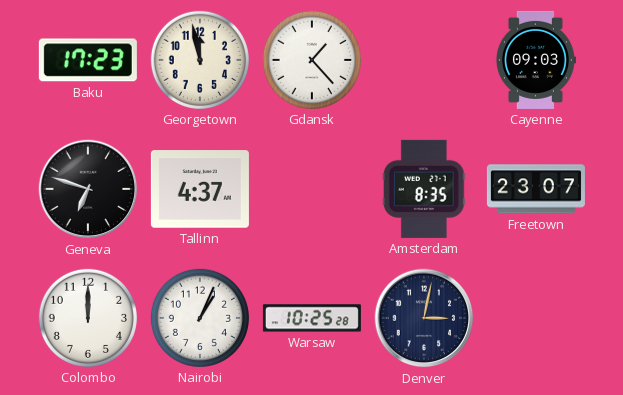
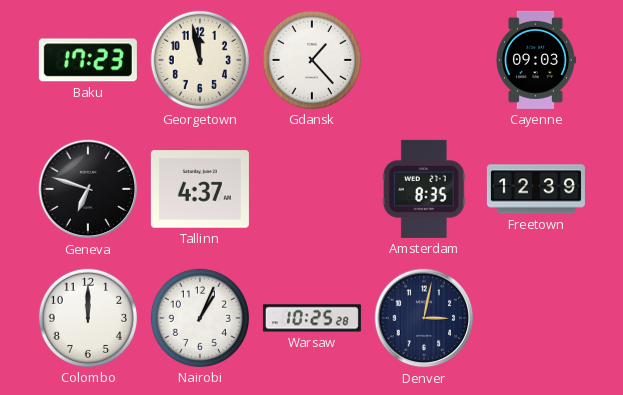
Freetown: 23:07 -> 12:39 (536, 189)
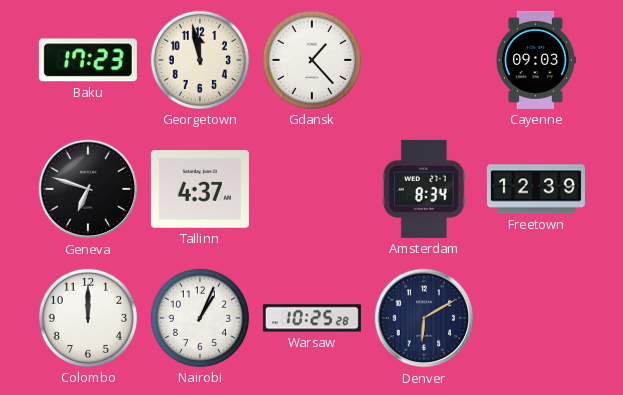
Amsterdam: 8:35 -> 8:34 (424, 189)
Denver: 3:02 -> 6:10 (424, 318)
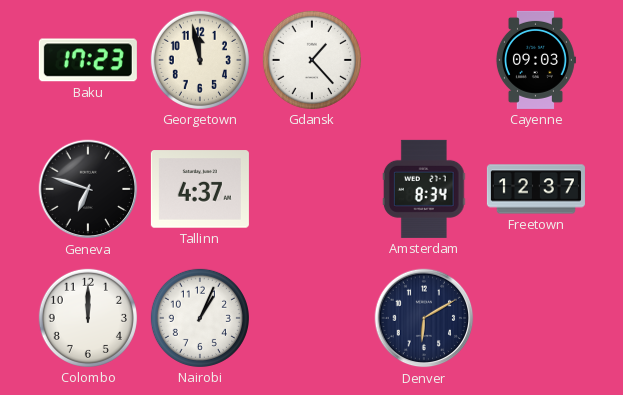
Freetown: 12:39 -> 12:37 (536, 189)
Warsaw: 10:25 -> none (312, 318)
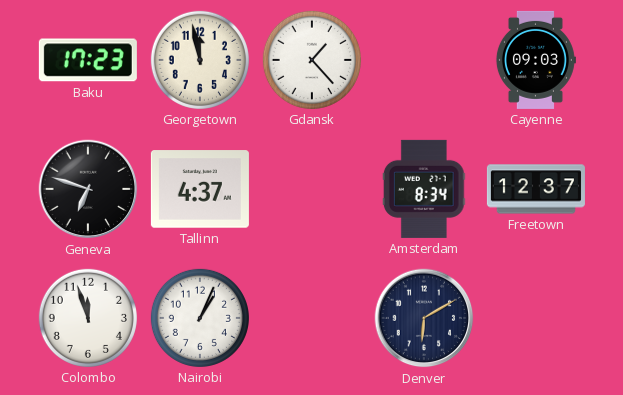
Colombo: 12:00 -> 11:57 (88, 318)
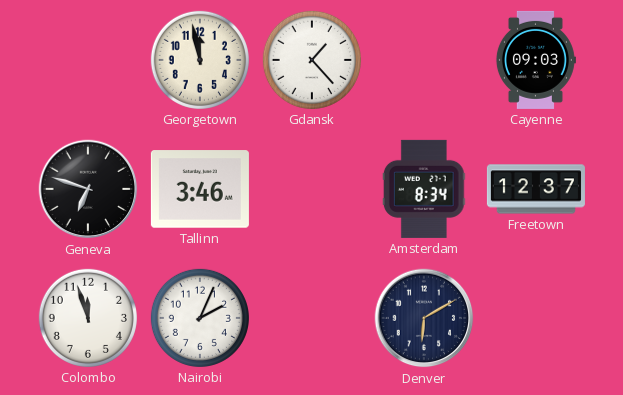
Baku: 17:23 -> none (88, 60)
Tallinn: 4:37 -> 3:46 (200, 189)
Nairobi: 1:04 -> 2:04 (200, 318)
